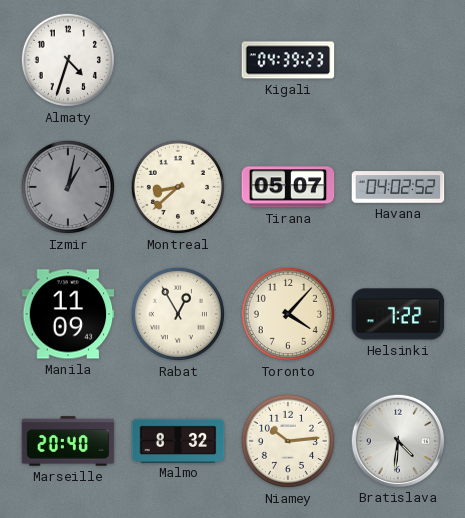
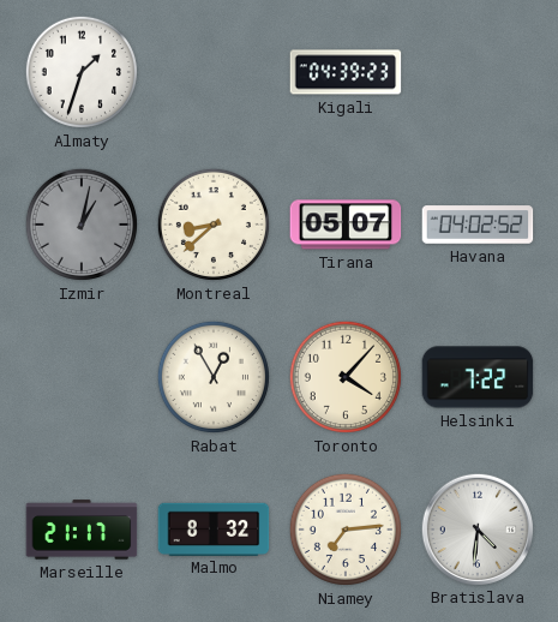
Almaty: 4:33 -> 1:33 (82, 72)
Manila: 11:09 -> none (68, 314)
Marseille: 20:40 -> 21:17 (82, 530)
Niamey: 10:14 -> 7:14 (346, 530)
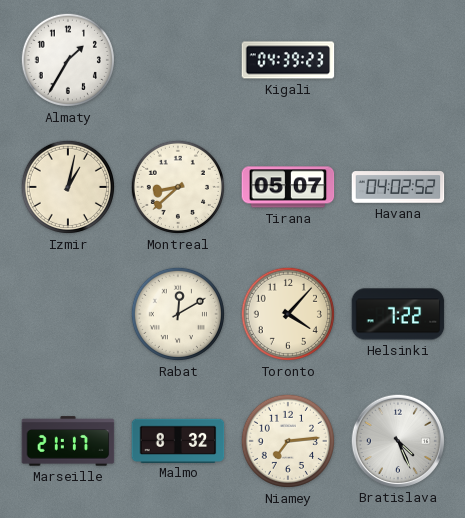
Almaty: 1:33 -> 1:35 (68, 60)
Izmir dial: grey -> cream (68, 187)
Rabat: 12:55 -> 12:10 (178, 314)
Bratislava: 4:31 -> 4:26 (397, 440)
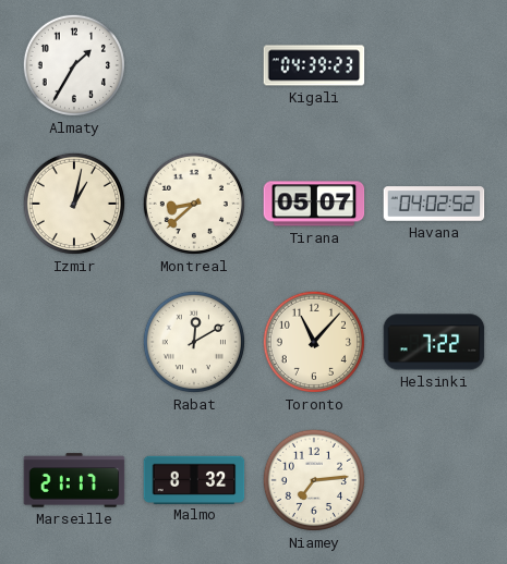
Toronto: 4:07 -> 11:07 (314, 342)
Bratislava: 4:26 -> none (397, 440)
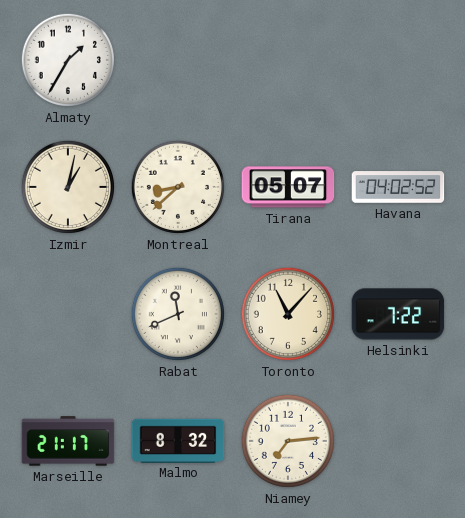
Kigali: 04:39 -> none (314, 65)
Rabat: 12:10 -> 11:41 (178, 314)
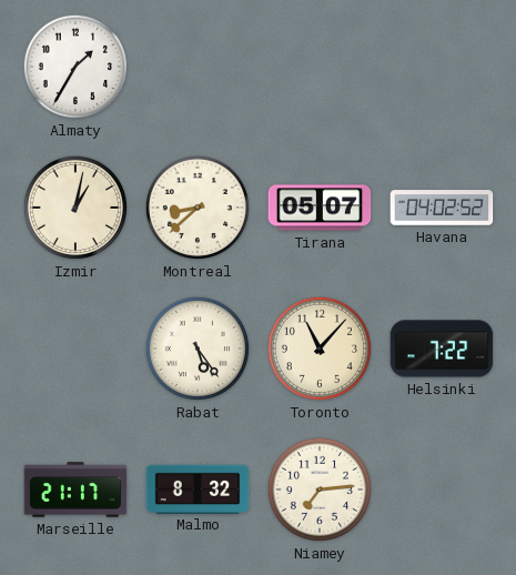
Rabat: 11:41 -> 5:24 (198, 349)
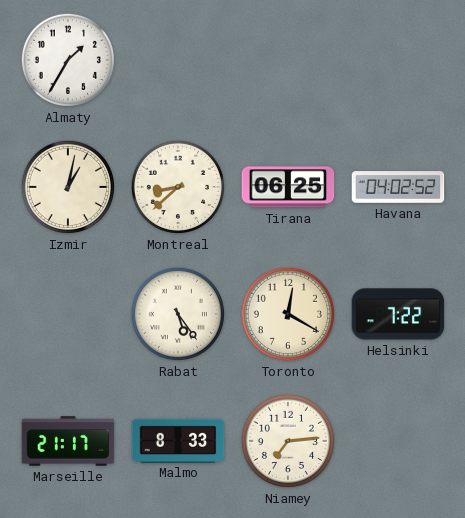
Tirana: 05:07 -> 06:25 (288, 187)
Toronto: 11:07 -> 12:20 (288, 314)
Malmo: 8:32 -> 8:33 (178, 440)
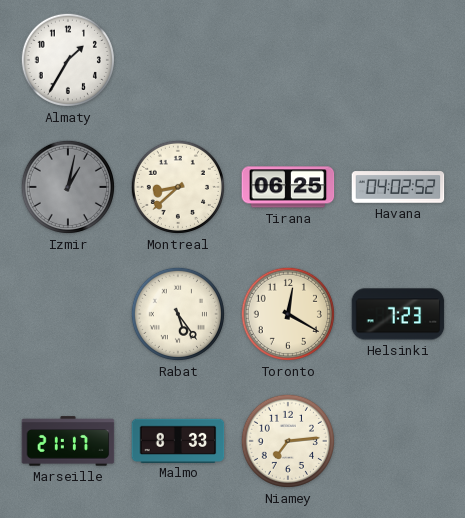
Izmir dial: cream -> grey (68, 187)
Helsinki: 7:22 -> 7:23 (398, 314)
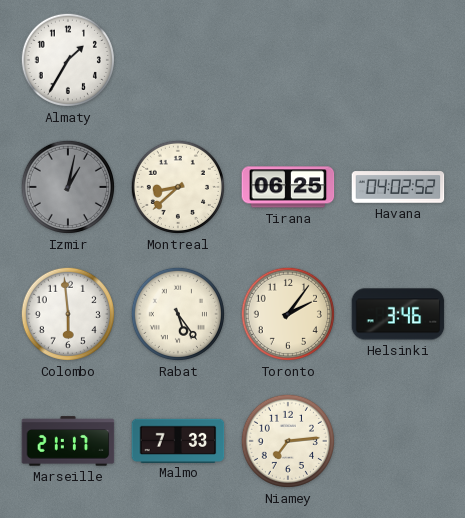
Colombo: none -> 5:59 (68, 314)
Toronto: 12:20 -> 2:06 (288, 314)
Helsinki: 7:23 -> 3:46 (398, 314)
Malmo: 8:33 -> 7:33 (178, 440)
